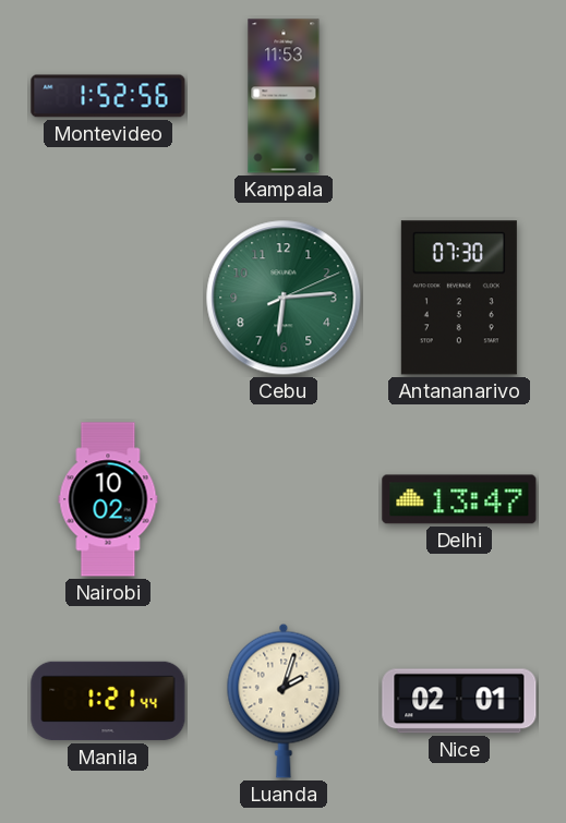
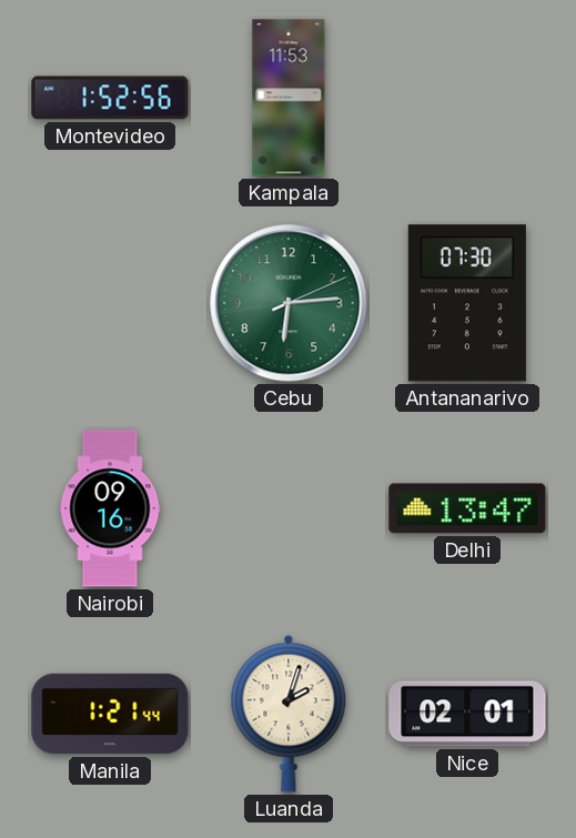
Nairobi: 10:02 -> 09:16 (110, 508)
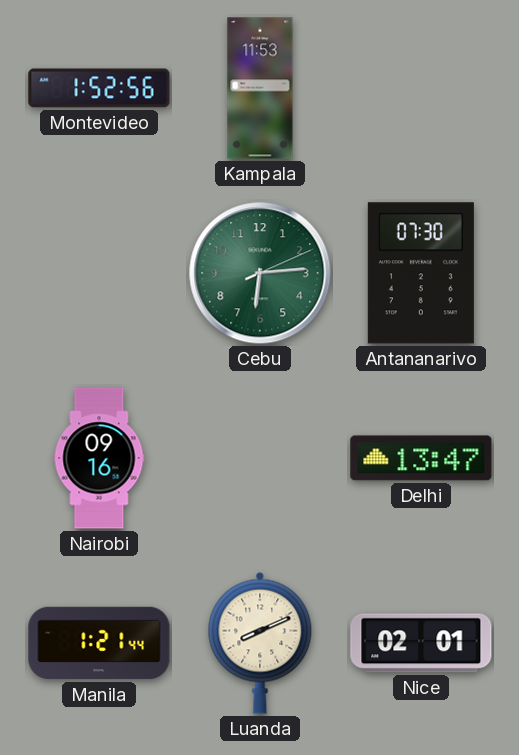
Luanda: 2:03 -> 8:11 (260, 643)
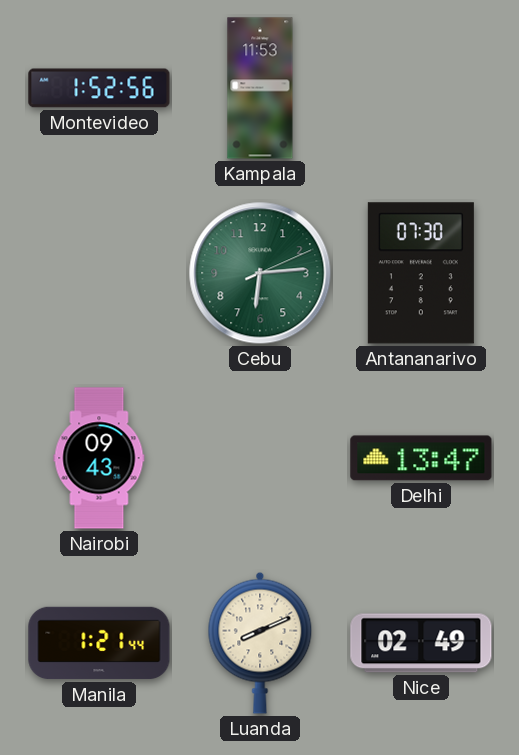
Nairobi: 09:16 -> 09:43 (99, 458)
Nice: 02:01 -> 02:49 (421, 643)
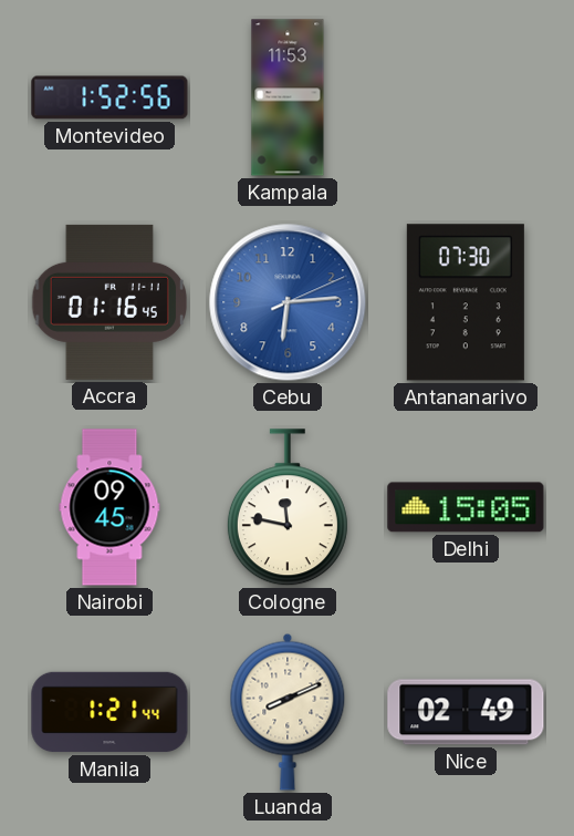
Accra: none -> 01:16 (109, 302)
Cebu dial: green -> blue (288, 302)
Nairobi: 09:43 -> 09:45 (109, 507)
Cologne: none -> 11:47 (288, 508)
Delhi: 13:47 -> 15:05 (466, 507)
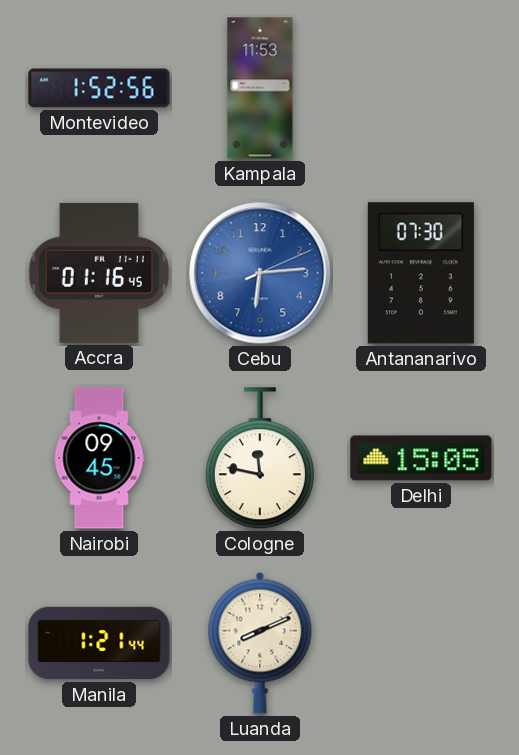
Nice: 02:49 -> none (466, 712)
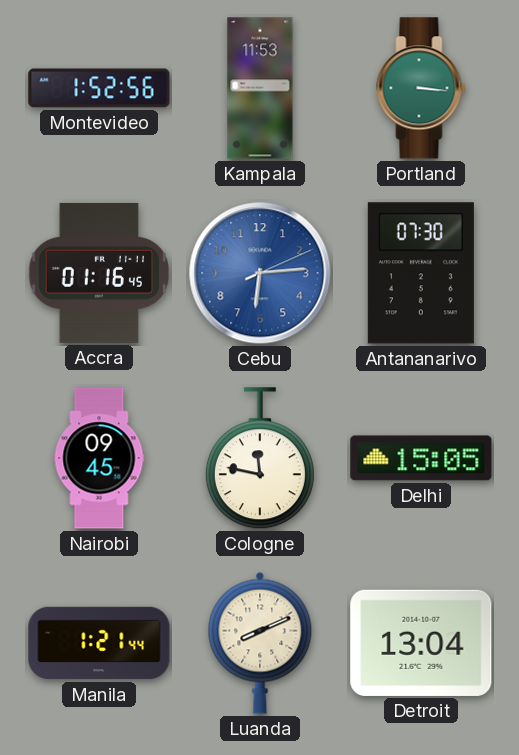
Portland: none -> 3:16 (421, 88)
Detroit: none -> 13:04 (421, 643)
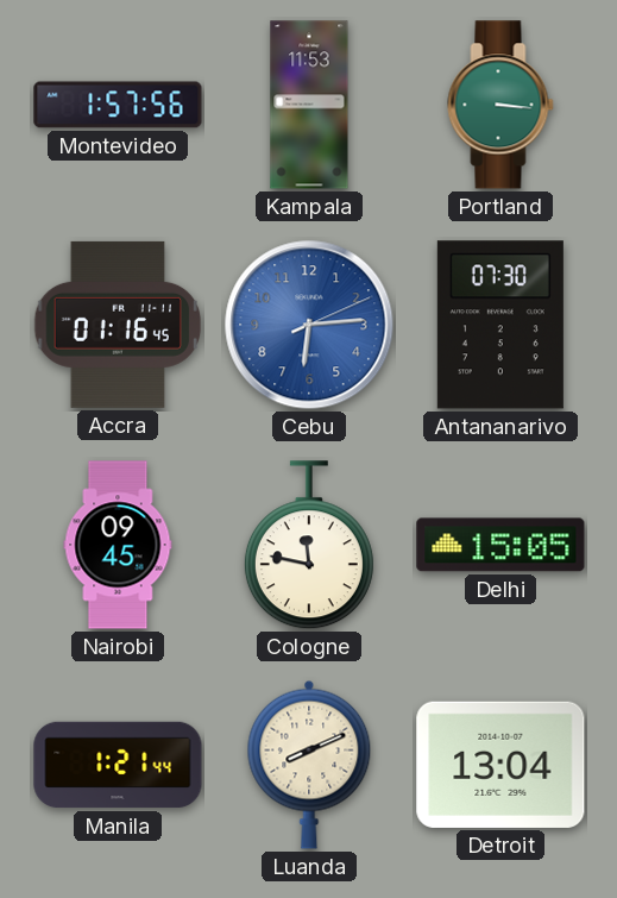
Montevideo: 1:52 -> 1:57 (118, 105)
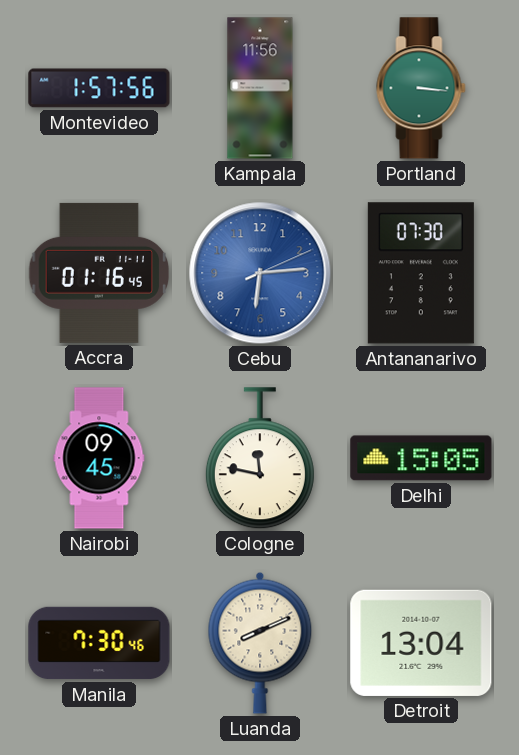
Kampala: 11:53 -> 11:56 (260, 88)
Manila: 1:21 -> 7:30 (99, 643)
